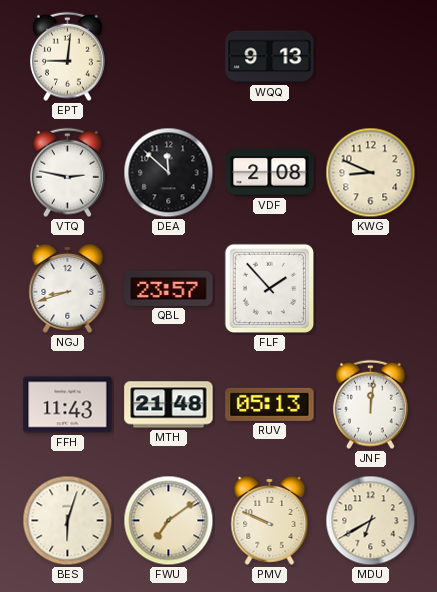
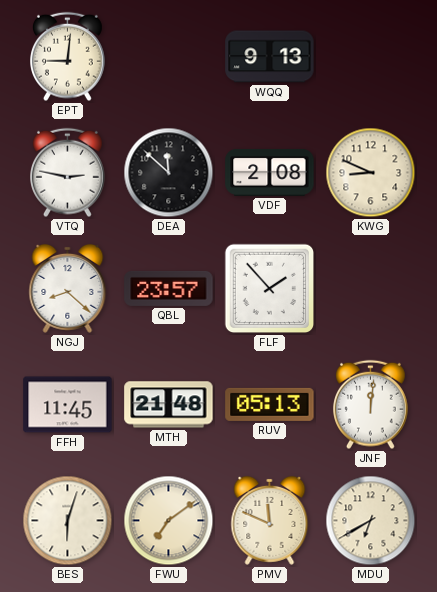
NGJ: 8:42 -> 8:22 (68, 288)
FFH: 11:43 -> 11:45 (68, 405)
PMV: 9:49 -> 11:49 (270, 520)
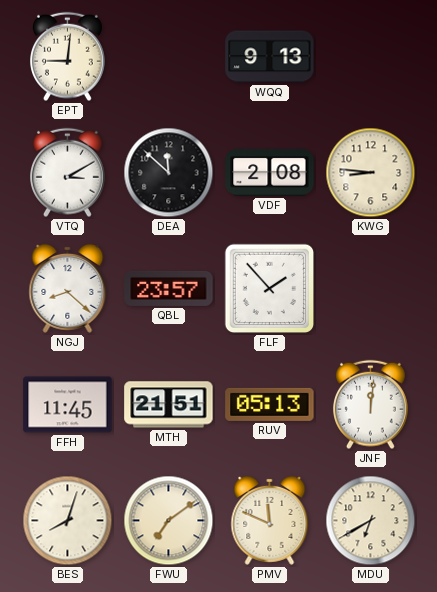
VTQ: 2:47 -> 3:10 (68, 173)
KWG: 8:49 -> 8:46 (371, 173)
MTH: 21:48 -> 21:51 (169, 405)
BES: 6:03 -> 8:03 (68, 521)
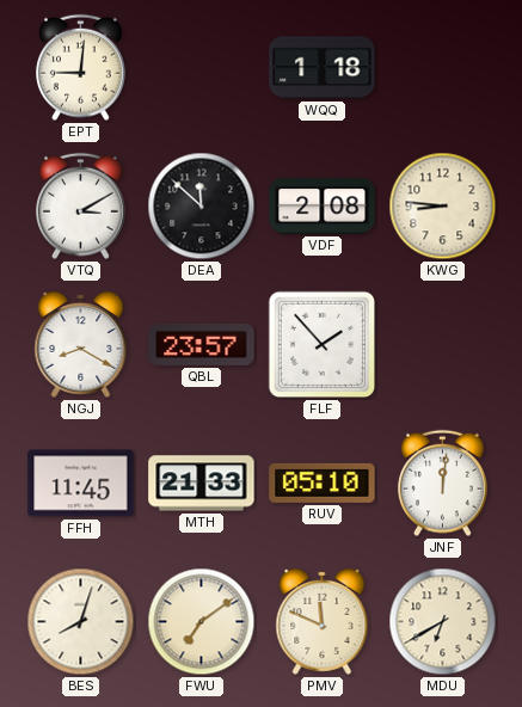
WQQ: 9:13 -> 1:18 (323, 68)
NGJ: 8:22 -> 8:20 (81, 344)
MTH: 21:51 -> 21:33 (202, 484)
RUV: 05:13 -> 05:10 (323, 482)
